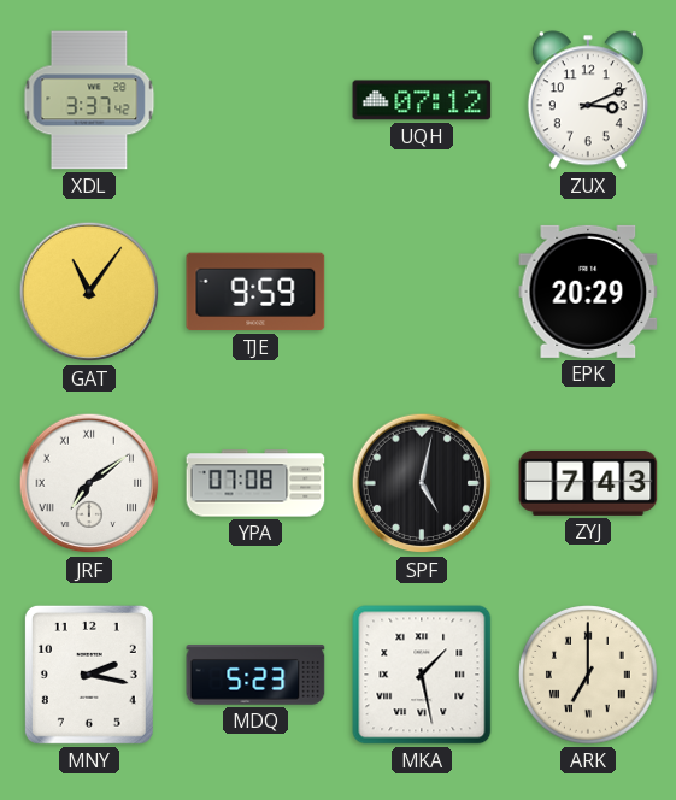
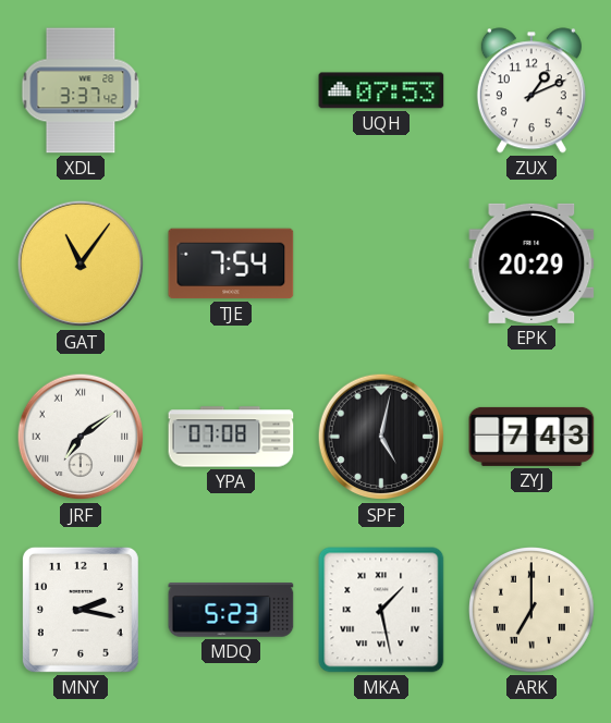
UQH: 07:12 -> 07:53 (381, 90)
ZUX: 3:11 -> 1:11 (531, 90)
TJE: 9:59 -> 7:54 (231, 264)
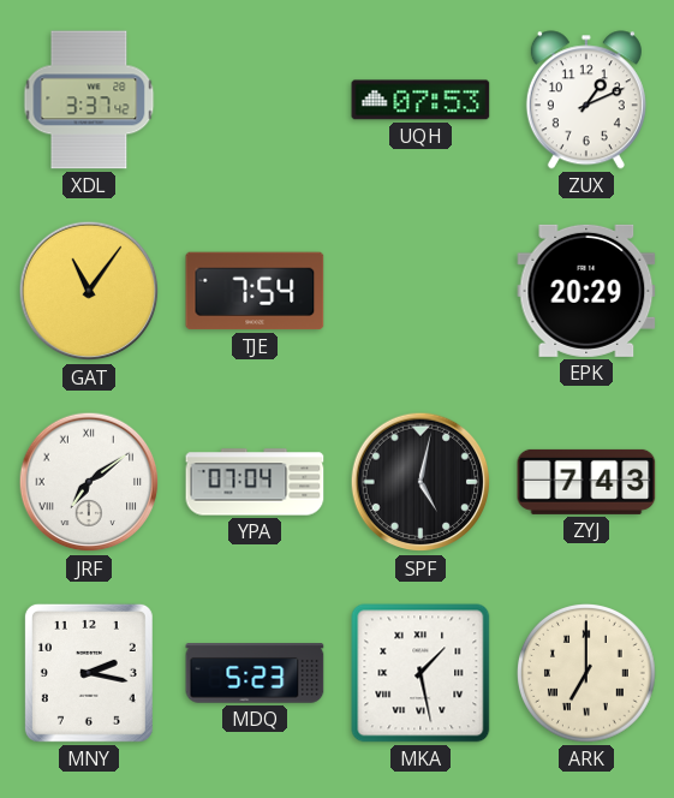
YPA: 07:08 -> 07:04 (255, 482)
